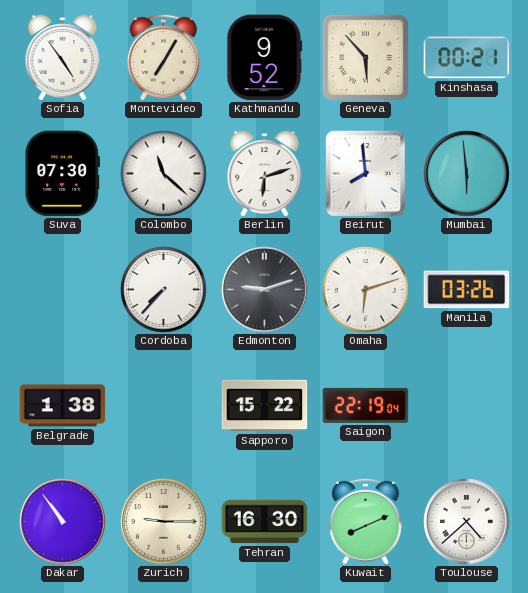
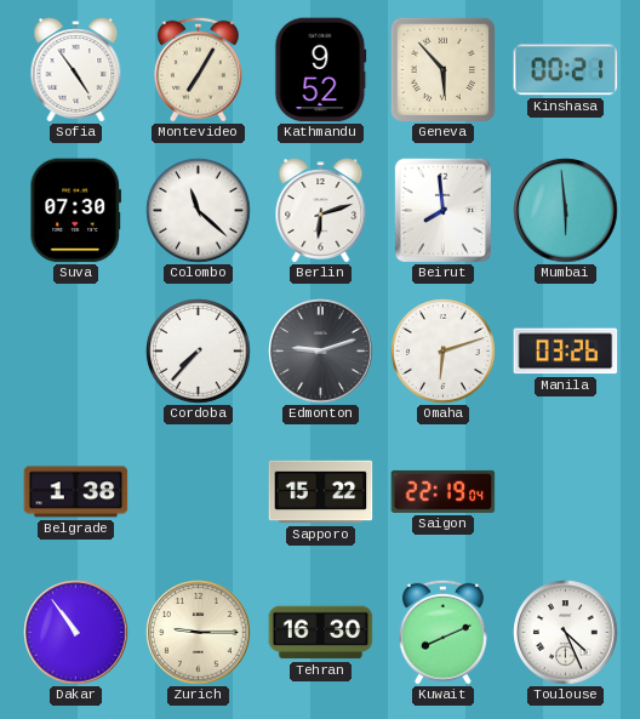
Toulouse: 4:38 -> 4:26 (566, 633)
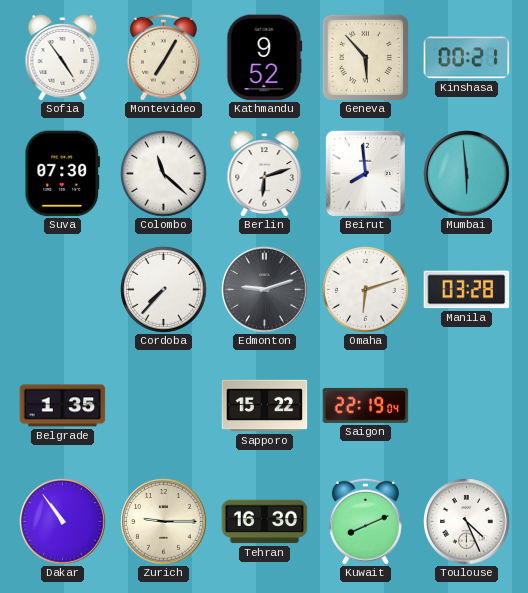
Manila: 03:26 -> 03:28 (467, 290)
Belgrade: 1:38 -> 1:35 (63, 406)
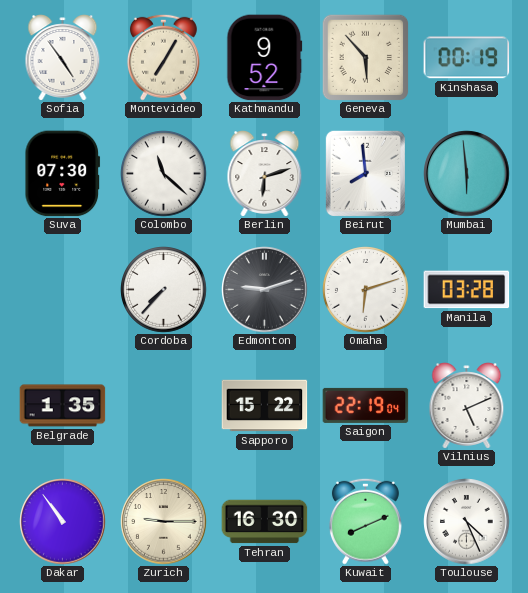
Kinshasa: 00:21 -> 00:19 (467, 58)
Vilnius: none -> 5:11 (467, 406)
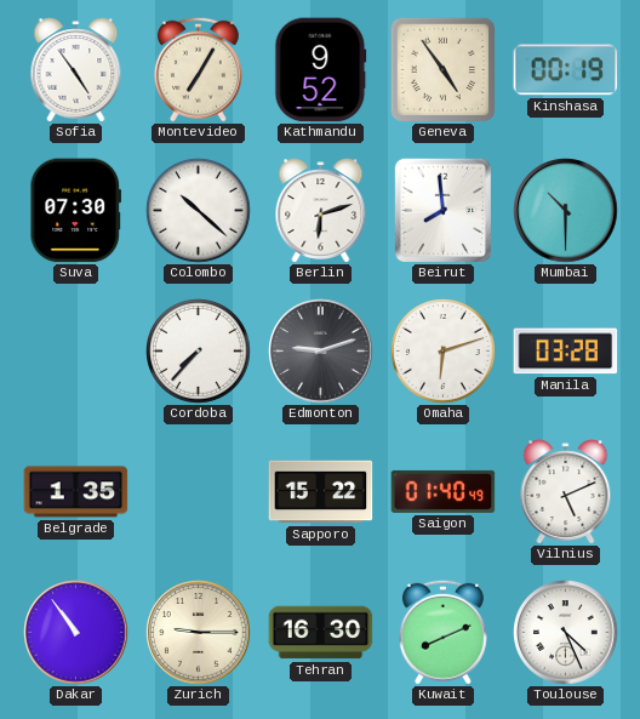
Geneva: 5:53 -> 4:54 (442, 69)
Colombo: 11:22 -> 10:22 (199, 211)
Mumbai: 5:59 -> 10:30 (566, 211)
Saigon: 22:19 -> 01:40 (444, 491)
